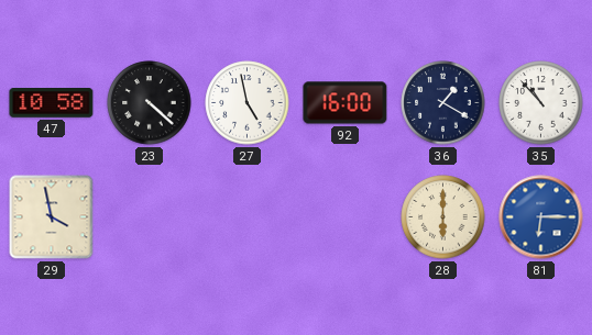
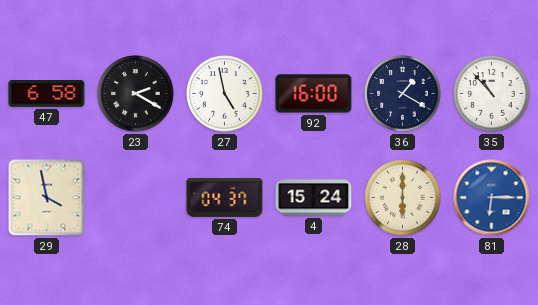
47: 10:58 -> 6:58 (47, 94)
23: 4:22 -> 2:20 (136, 94)
74: none -> 04:37 (225, 197)
4: none -> 15:24 (314, 198)
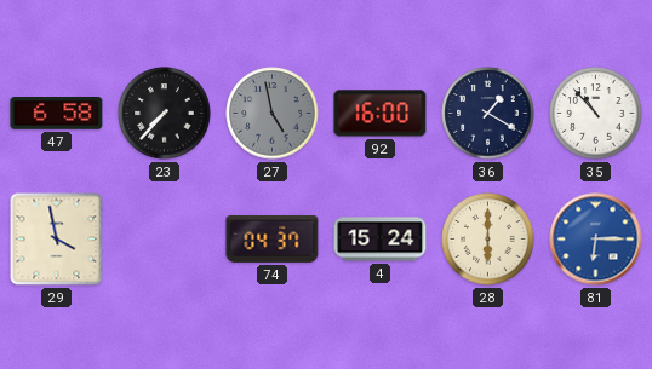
23: 2:20 -> 7:37 (165, 114)
27 dial: white -> grey (273, 114)
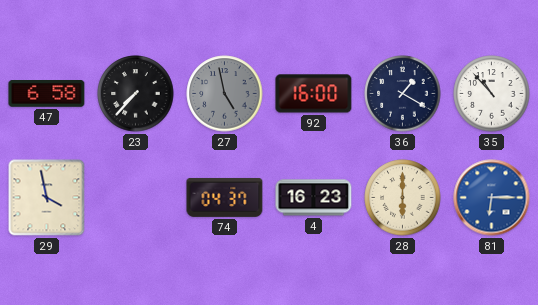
4: 15:24 -> 16:23 (314, 198)
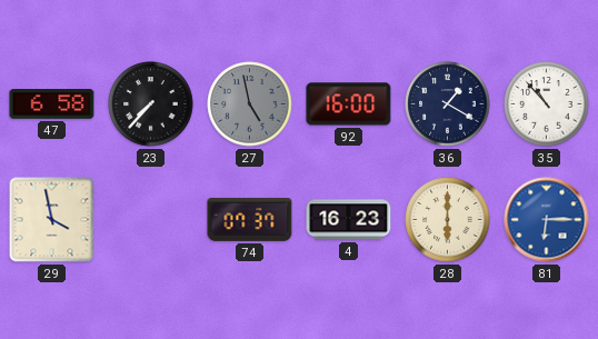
74: 04:37 -> 07:37 (250, 219)
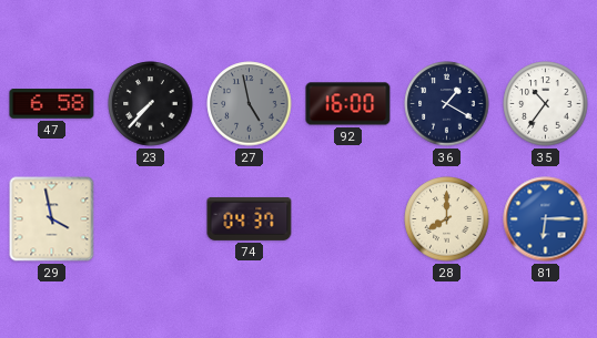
35: 10:53 -> 10:36 (546, 104)
74: 07:37 -> 04:37 (250, 218)
4: 16:23 -> none (349, 220)
28: 6:00 -> 8:00 (447, 219)
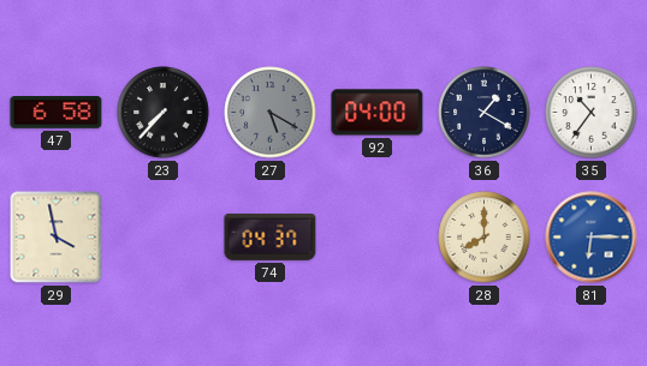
27: 4:58 -> 5:20 (271, 113)
92: 16:00 -> 04:00 (378, 113)
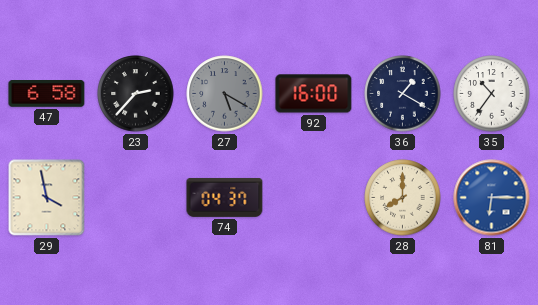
23: 7:37 -> 2:37 (136, 94)
92: 04:00 -> 16:00 (314, 94)
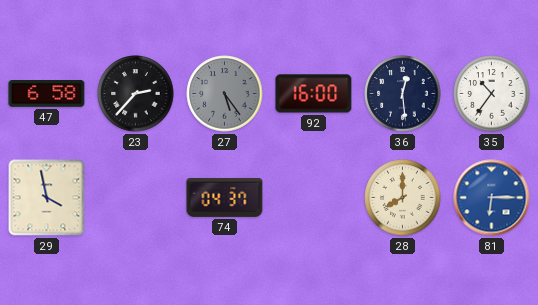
27: 5:20 -> 5:24 (225, 94)
36: 1:20 -> 12:29 (403, 94)
